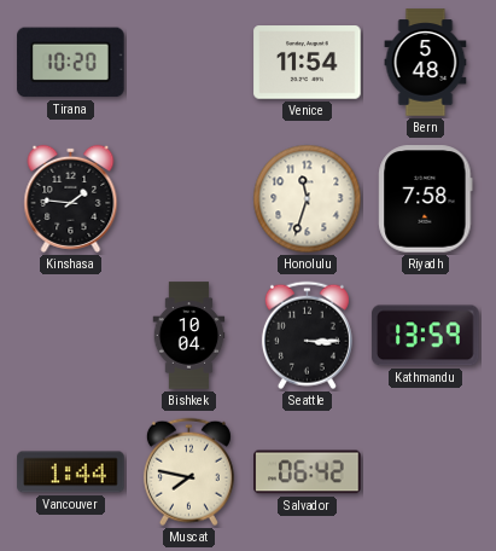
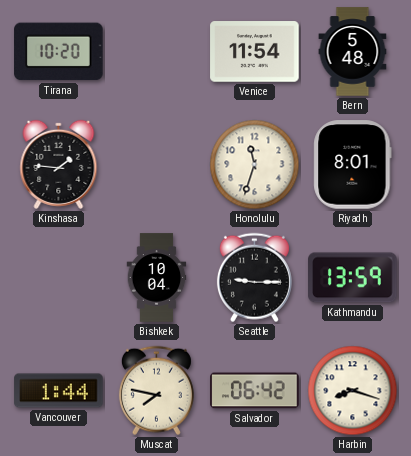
Riyadh: 7:58 -> 8:01 (353, 165)
Seattle: 3:15 -> 9:15 (254, 278)
Harbin: none -> 8:18 (353, 391)
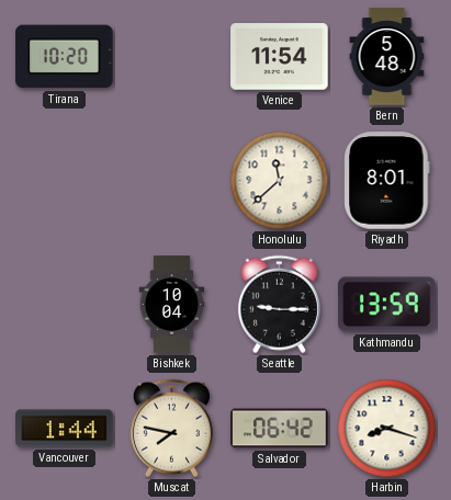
Kinshasa: 1:46 -> none (59, 164)
Honolulu: 11:33 -> 11:38 (280, 181)
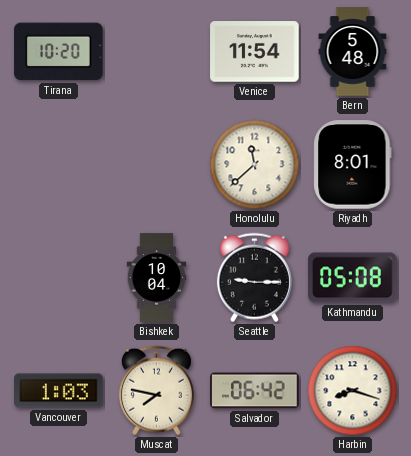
Kathmandu: 13:59 -> 05:08 (353, 278)
Vancouver: 1:44 -> 1:03 (59, 391)
